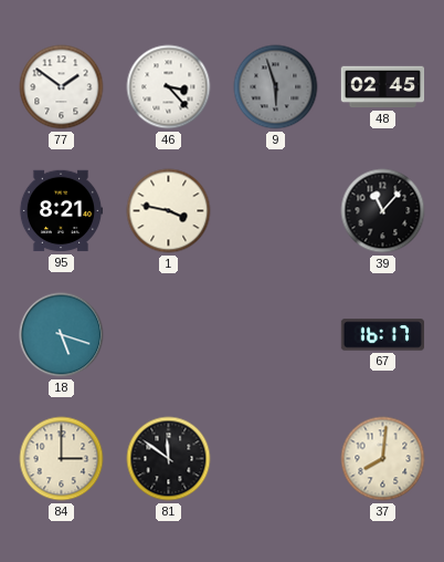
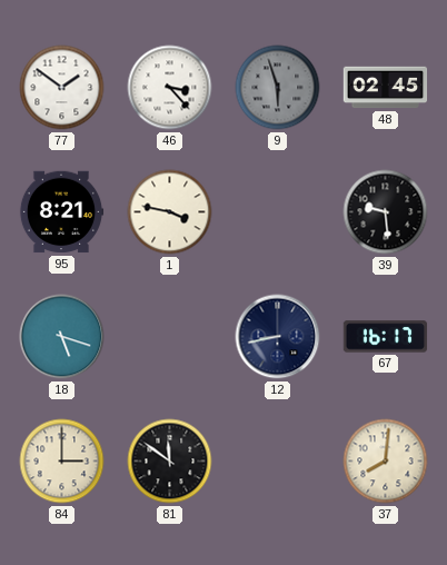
39: 11:07 -> 9:29 (386, 212)
12: none -> 8:43 (278, 337)
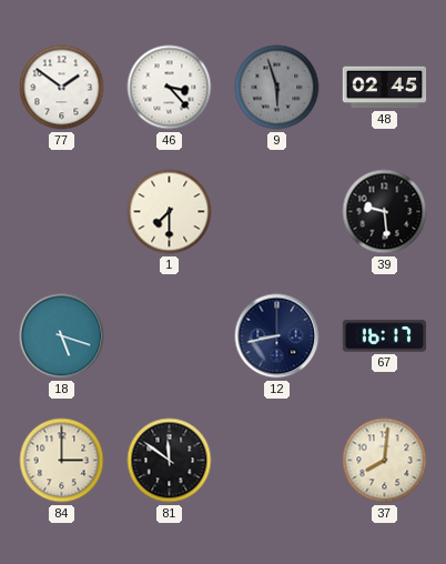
95: 8:21 -> none (61, 212)
1: 3:47 -> 7:30 (170, 212)
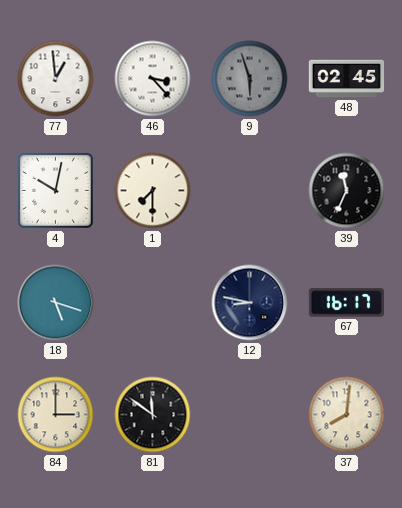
77: 1:51 -> 12:59 (56, 79)
4: none -> 10:02 (55, 190)
39: 9:29 -> 11:34 (347, 191)
12: 8:43 -> 8:47 (250, 303)
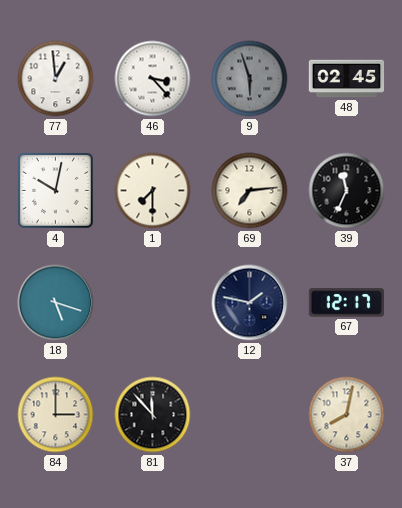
69: none -> 7:14 (250, 191)
12: 8:47 -> 1:47 (250, 303)
67: 16:17 -> 12:17 (347, 303)
81: 11:51 -> 11:53 (153, 415)
37: 8:01 -> 8:02 (347, 415)
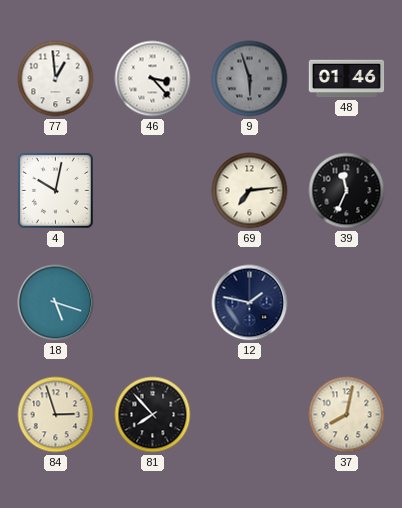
48: 02:45 -> 01:46 (347, 79)
1: 7:30 -> none (153, 191)
67: 12:17 -> none (347, 303)
84: 3:00 -> 2:57 (56, 415)
81: 11:53 -> 7:53 (153, 415)
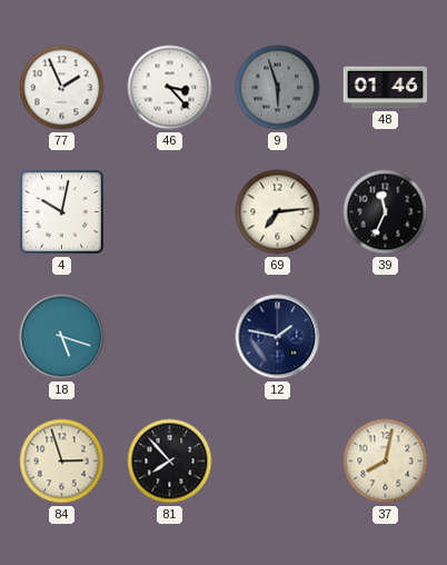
77: 12:59 -> 1:56 (62, 88)
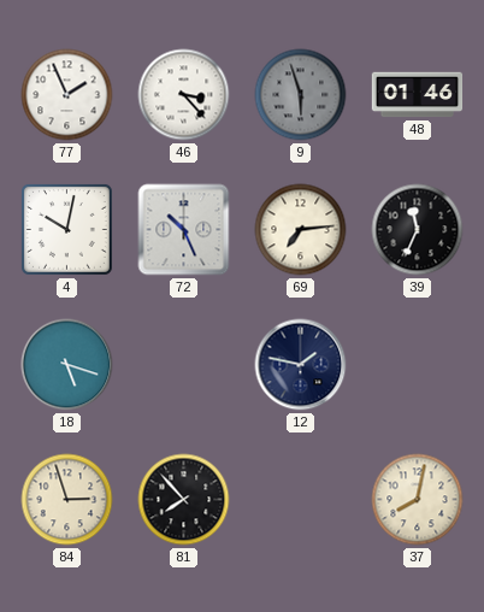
72: none -> 10:26 (184, 230)
